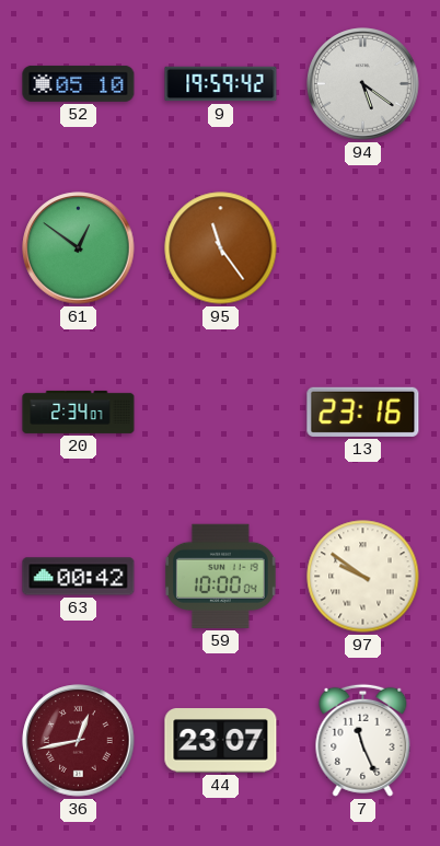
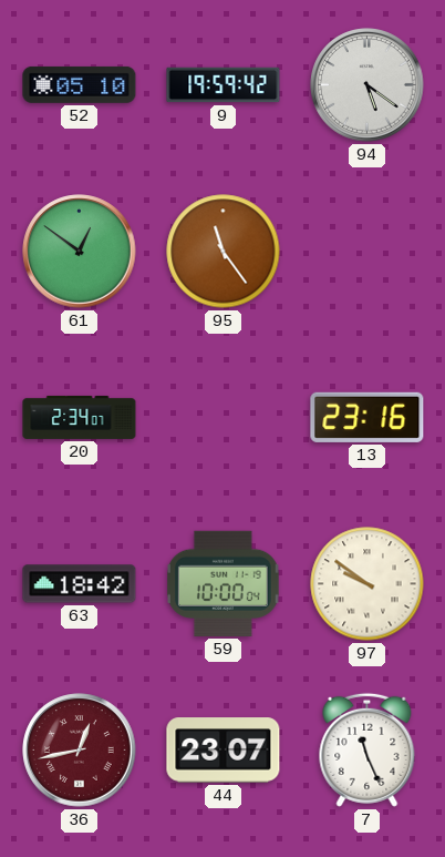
63: 00:42 -> 18:42 (80, 584)
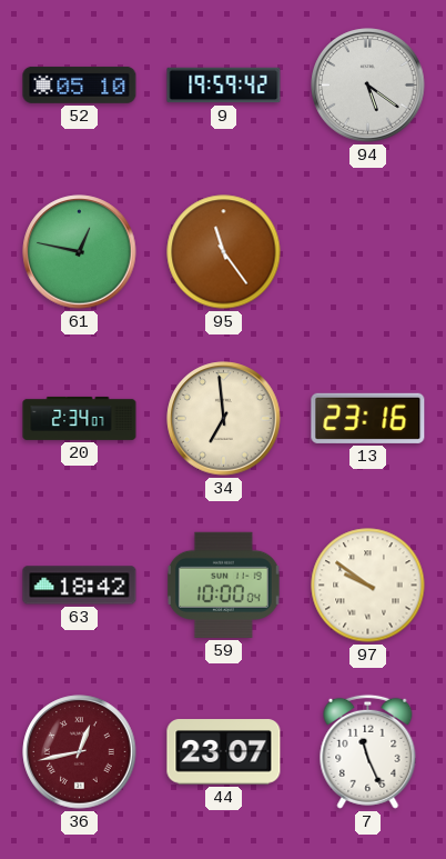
61: 12:51 -> 12:47 (80, 252)
34: none -> 6:59 (224, 419)
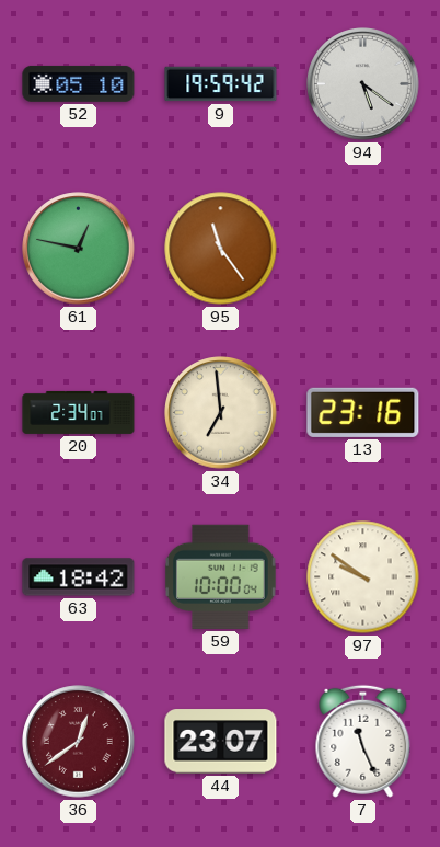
36: 12:43 -> 12:39 (79, 742)
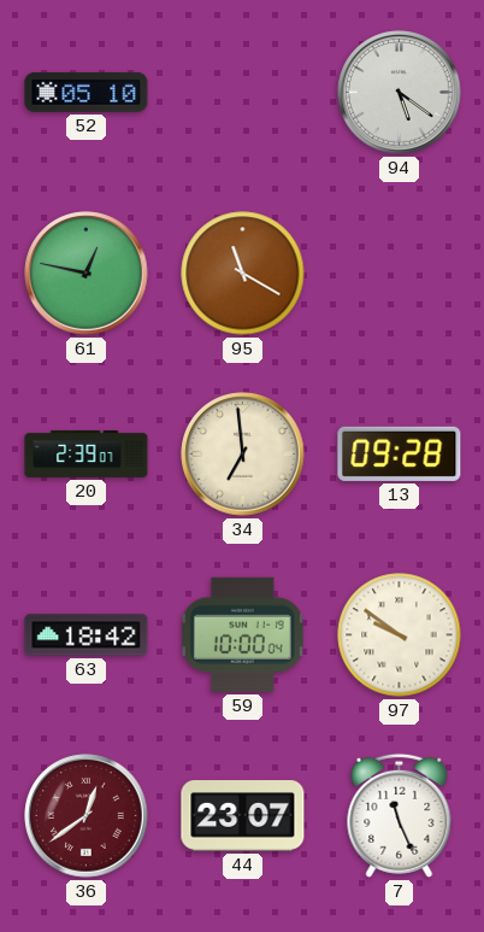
9: 19:59 -> none (221, 84)
95: 11:24 -> 11:20 (243, 274)
20: 2:34 -> 2:39 (87, 453)
13: 23:16 -> 09:28 (400, 453)
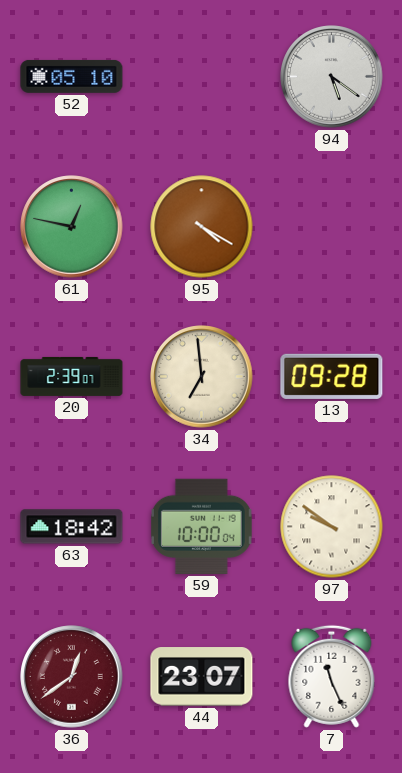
95: 11:20 -> 4:20 (202, 227)
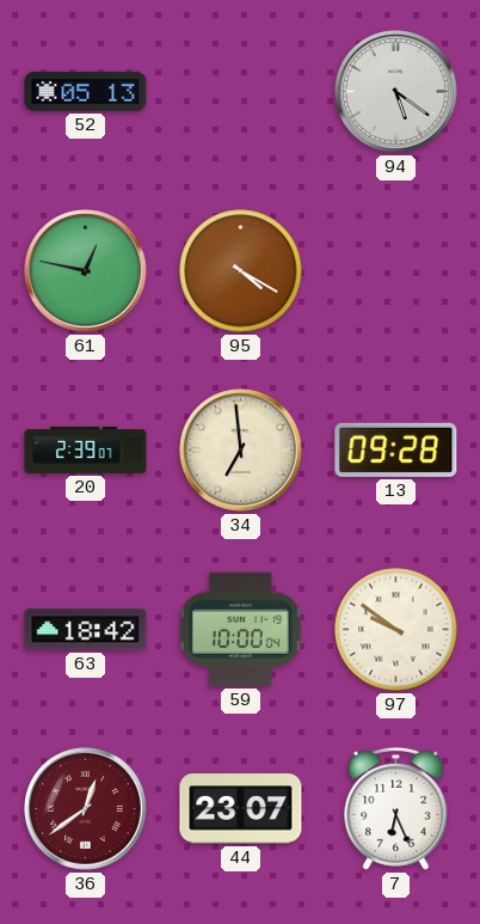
52: 05:10 -> 05:13 (86, 91)
7: 11:26 -> 6:26 (396, 808)
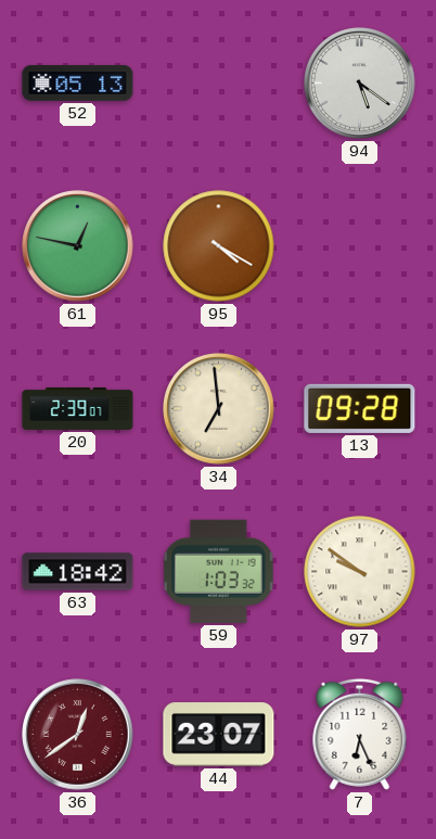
59: 10:00 -> 1:03 (218, 571)
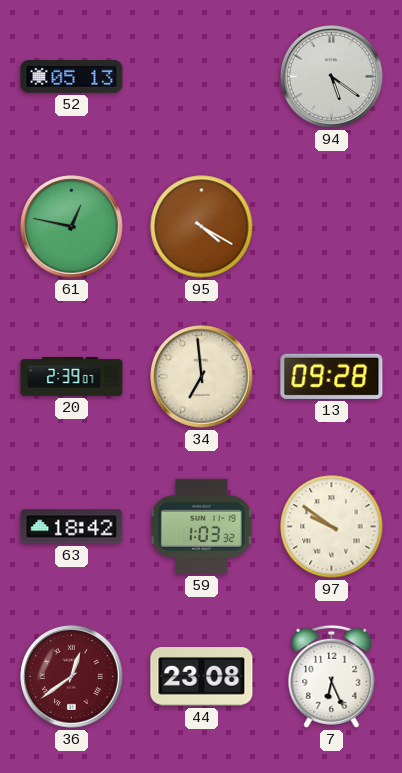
44: 23:07 -> 23:08 (202, 677)
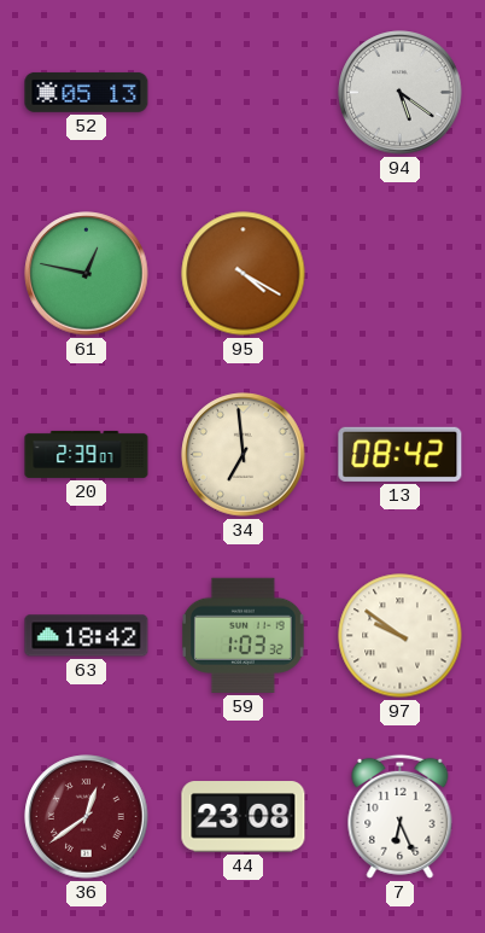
13: 09:28 -> 08:42 (401, 454)
